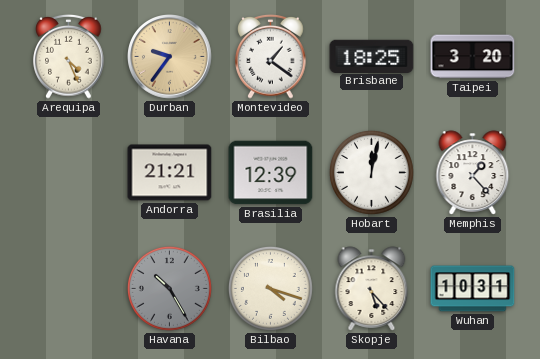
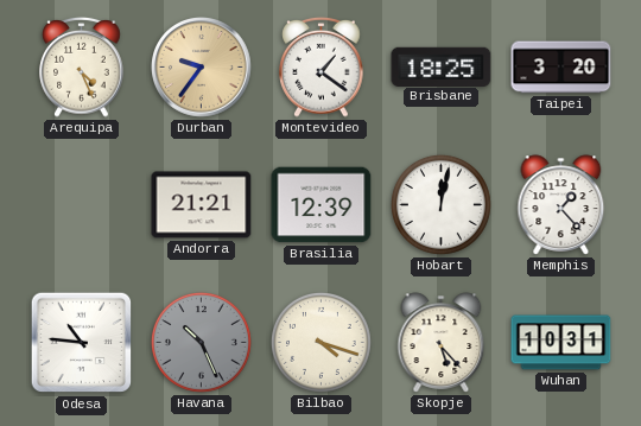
Odesa: none -> 10:46 (82, 343)
Havana: 10:25 -> 10:26 (201, 342)
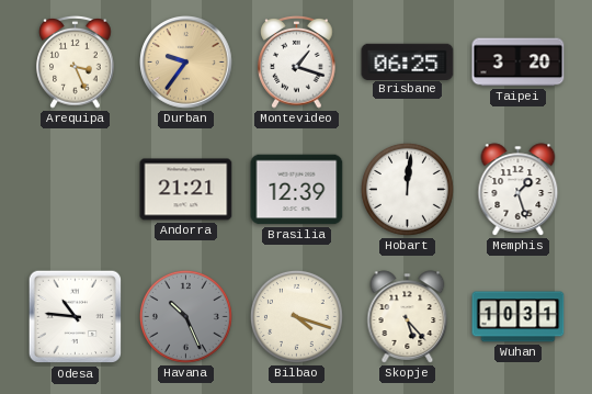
Arequipa: 4:26 -> 3:26 (76, 61)
Montevideo: 1:21 -> 1:18 (297, 61)
Brisbane: 18:25 -> 06:25 (408, 61)
Hobart: 12:02 -> 12:01 (407, 189)
Memphis: 1:23 -> 1:27 (519, 190)
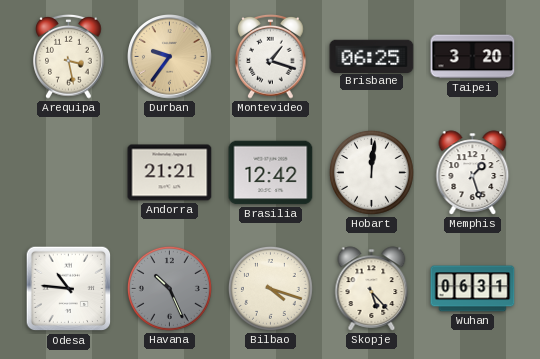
Arequipa: 3:26 -> 3:28 (69, 56)
Brasilia: 12:39 -> 12:42 (271, 173)
Wuhan: 10:31 -> 06:31 (473, 289)
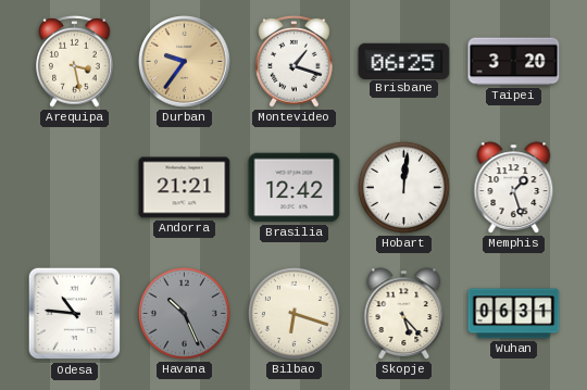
Bilbao: 4:18 -> 6:18 (293, 313)
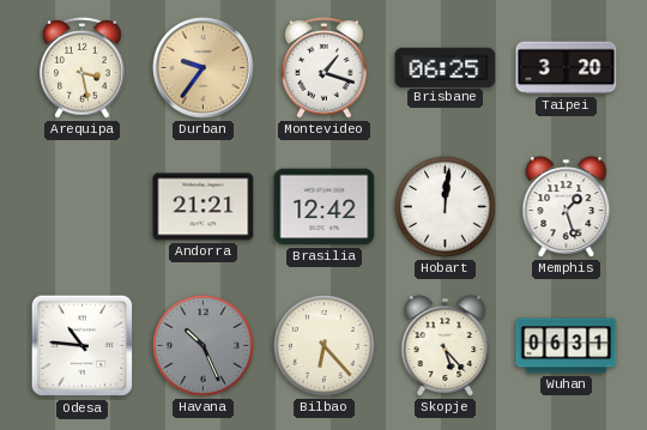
Bilbao: 6:18 -> 6:23 (323, 345)
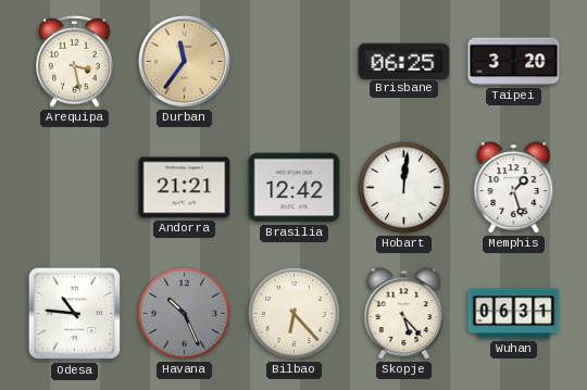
Durban: 9:36 -> 11:36 (185, 62)
Montevideo: 1:18 -> none (325, 67)
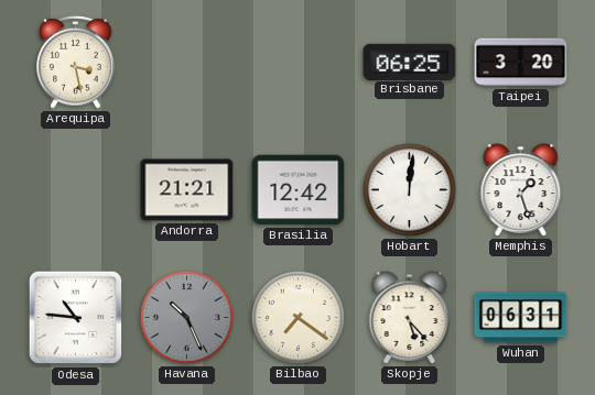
Durban: 11:36 -> none (185, 62)
Bilbao: 6:23 -> 7:21 (297, 317)
